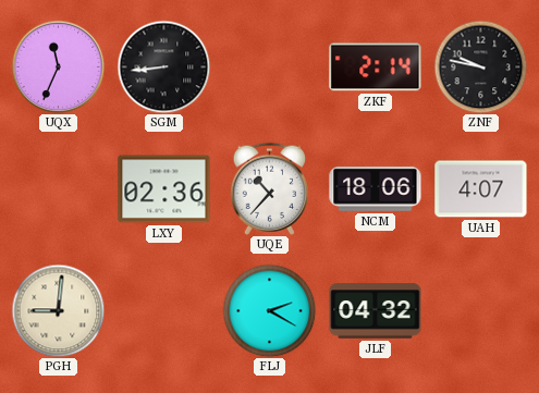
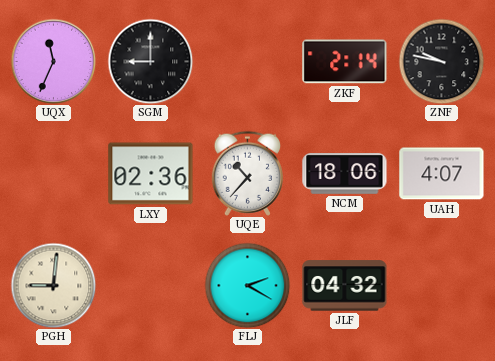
SGM: 8:44 -> 9:00 (150, 61)
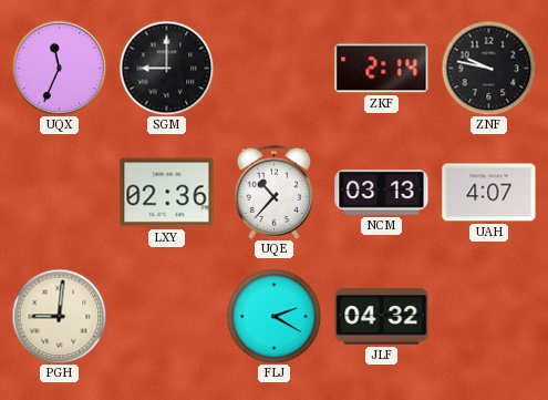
NCM: 18:06 -> 03:13 (382, 193)
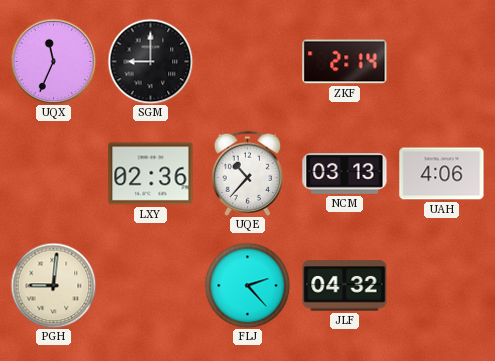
ZNF: 9:47 -> none (488, 68)
UAH: 4:07 -> 4:06 (442, 174)
FLJ: 2:20 -> 2:23 (247, 285)
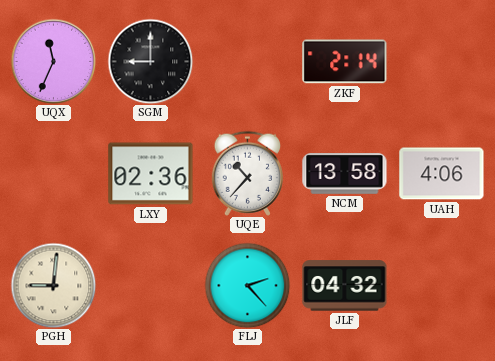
NCM: 03:13 -> 13:58 (345, 174)
